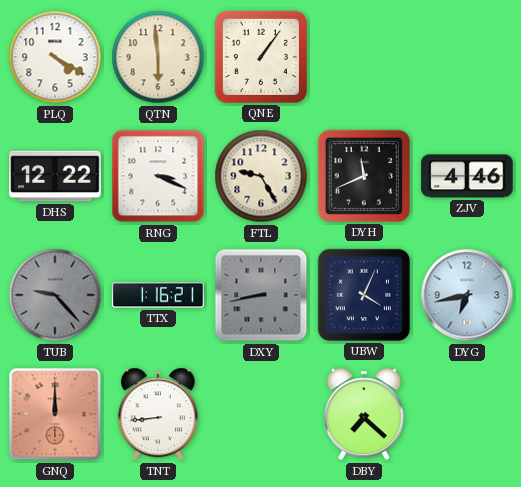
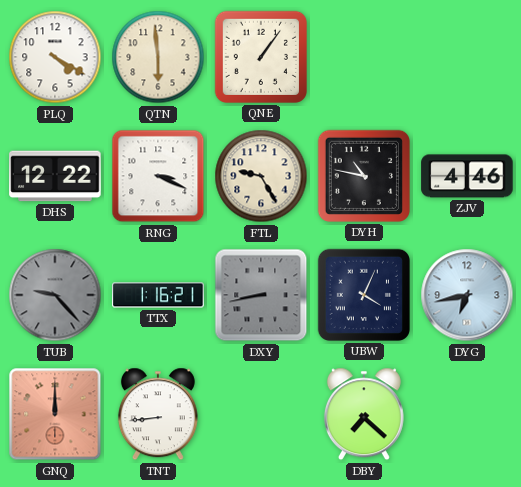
DYH: 11:41 -> 10:47 (364, 176)
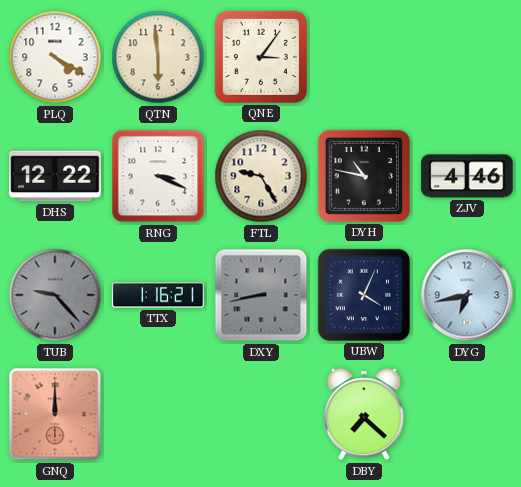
QNE: 1:06 -> 3:06 (261, 57)
TNT: 8:44 -> none (158, 414)
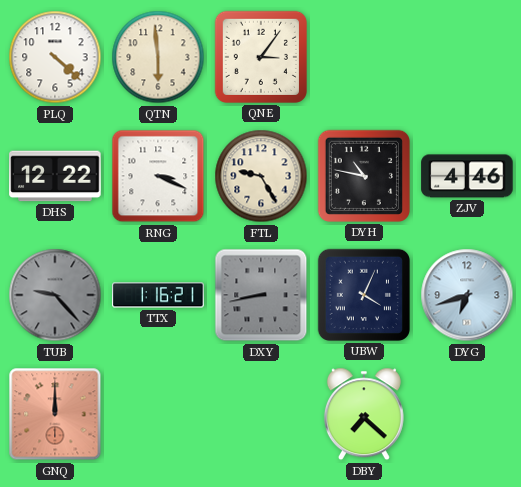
PLQ: 4:20 -> 4:22 (55, 57)
DYG: 6:43 -> 6:42 (467, 295)
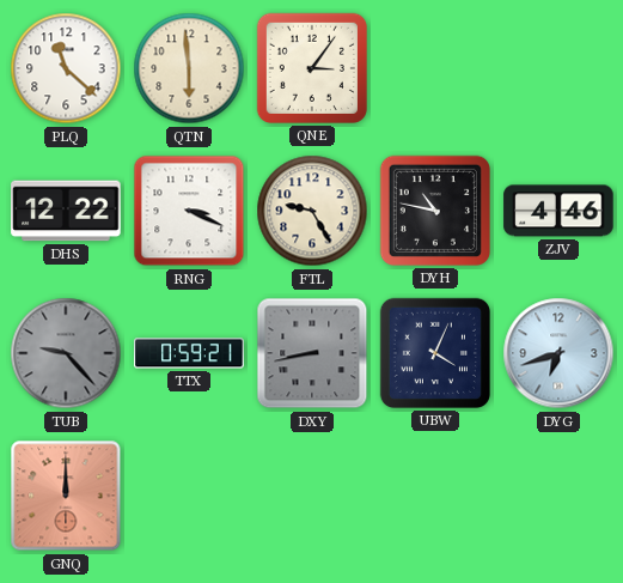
PLQ: 4:22 -> 11:22 (66, 68)
TTX: 1:16 -> 0:59 (189, 353)
DBY: 7:22 -> none (364, 414)
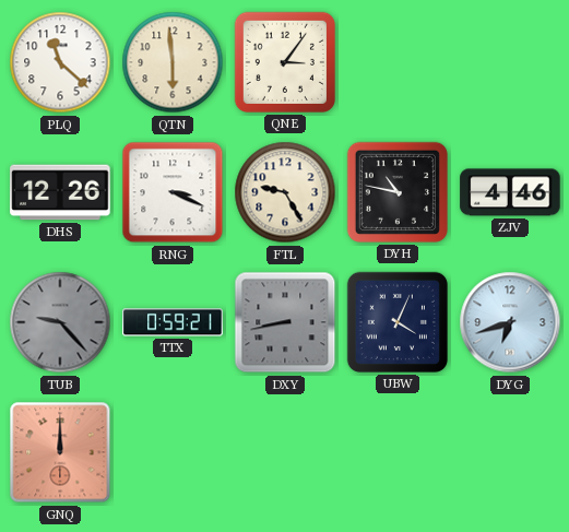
DHS: 12:22 -> 12:26 (60, 192)
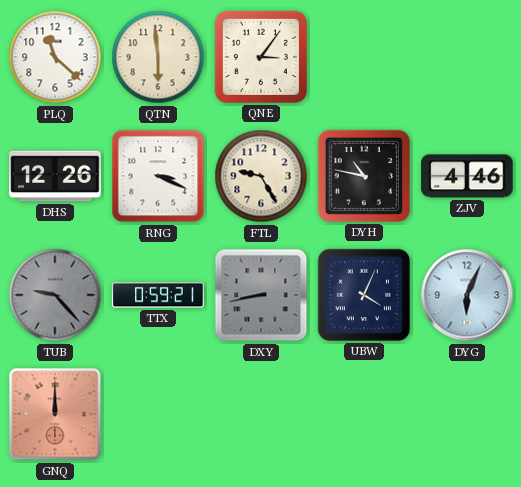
DYG: 6:42 -> 6:04 (467, 295)
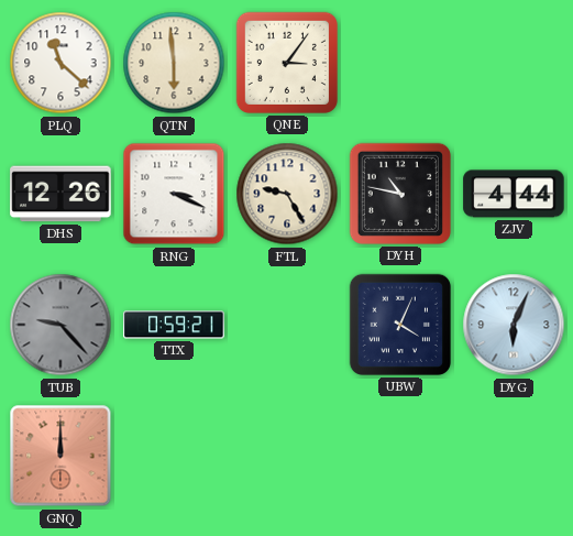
ZJV: 4:46 -> 4:44 (514, 194)
DXY: 8:43 -> none (261, 295)
